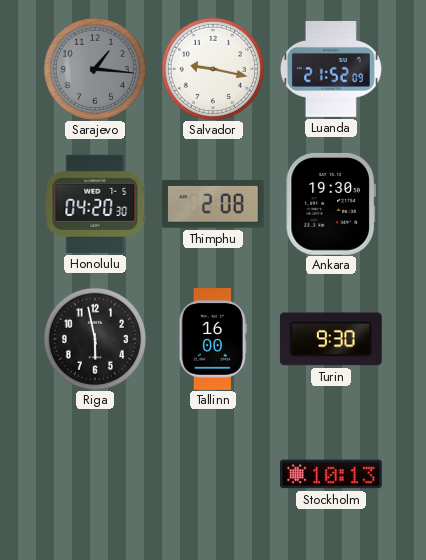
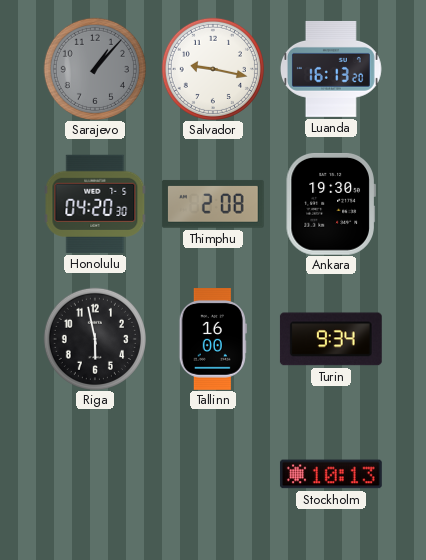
Sarajevo: 1:16 -> 1:07 (95, 69)
Luanda: 21:52 -> 16:13 (331, 69)
Turin: 9:30 -> 9:34 (331, 339)
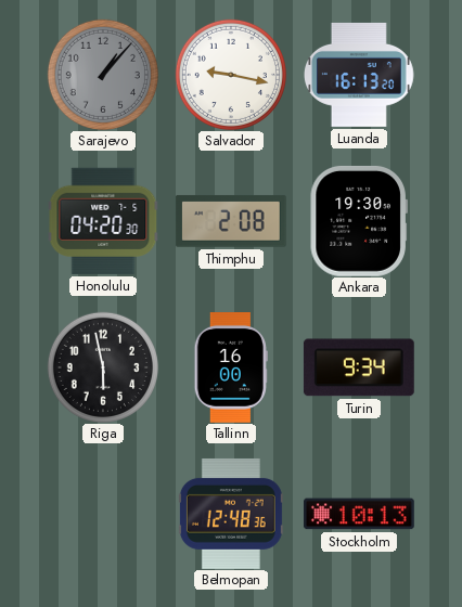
Belmopan: none -> 12:48 (231, 514)
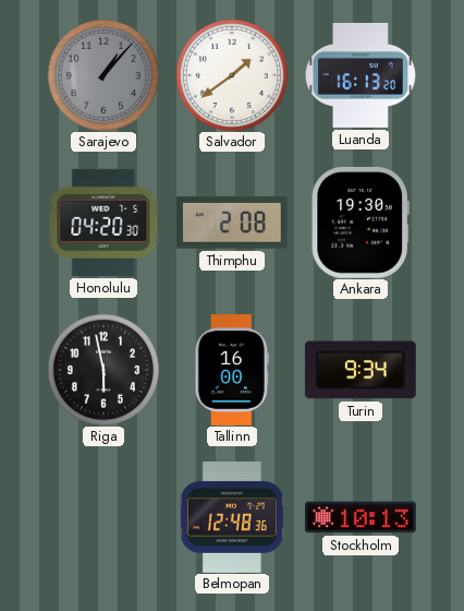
Salvador: 9:17 -> 1:39 (232, 75)
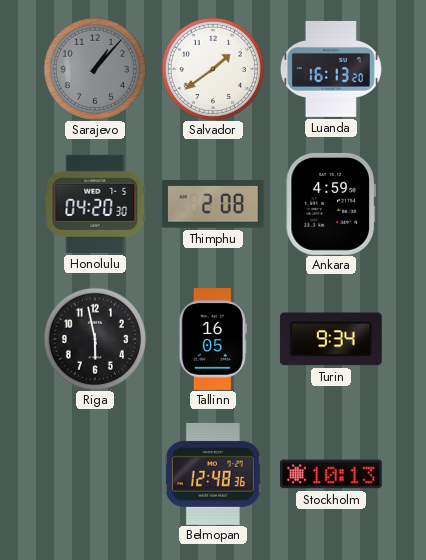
Ankara: 19:30 -> 4:59 (331, 204)
Tallinn: 16:00 -> 16:05 (213, 340)
